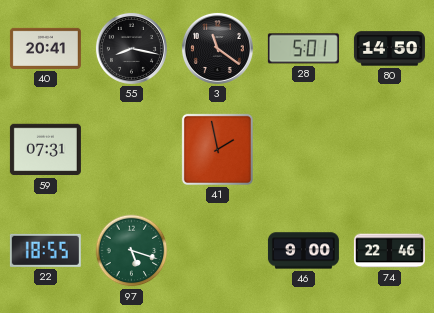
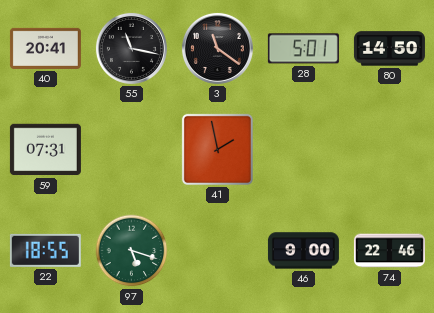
55: 8:17 -> 11:17 (131, 48)
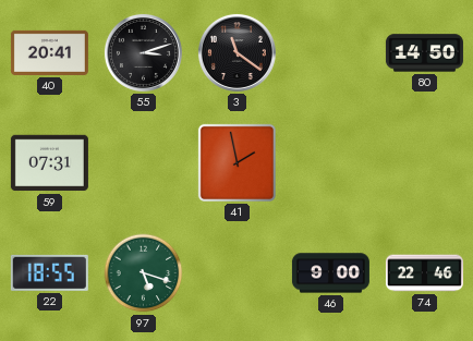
55: 11:17 -> 3:12 (143, 52)
28: 5:01 -> none (303, 49)
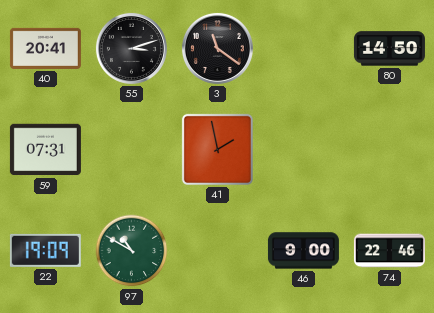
22: 18:55 -> 19:09 (45, 250)
97: 5:18 -> 10:50 (132, 251)
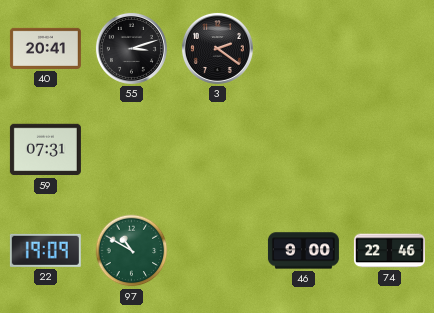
3: 11:21 -> 2:21 (217, 48)
80: 14:50 -> none (389, 49)
41: 1:58 -> none (217, 149)
